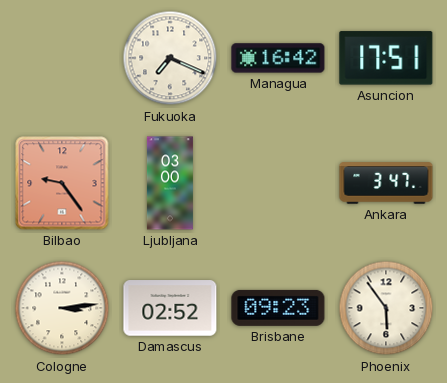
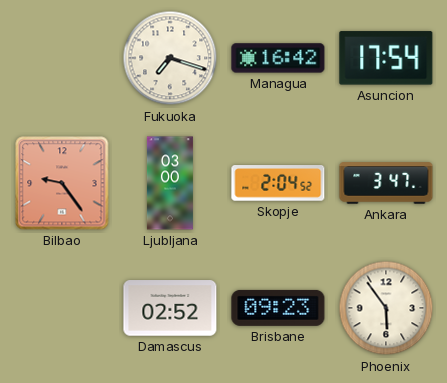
Fukuoka: 7:19 -> 7:18 (170, 58)
Asuncion: 17:51 -> 17:54 (386, 58)
Skopje: none -> 2:04 (278, 183)
Cologne: 3:14 -> none (62, 308)
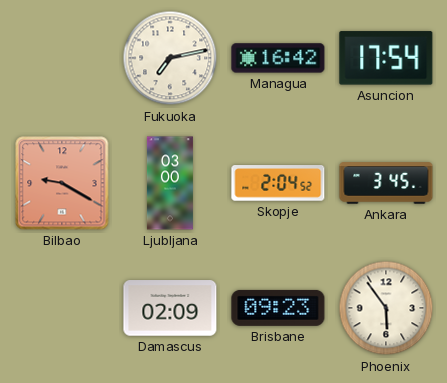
Fukuoka: 7:18 -> 7:13 (170, 58)
Bilbao: 9:24 -> 9:20 (62, 183)
Ankara: 3:47 -> 3:45 (386, 183)
Damascus: 02:52 -> 02:09 (170, 308)
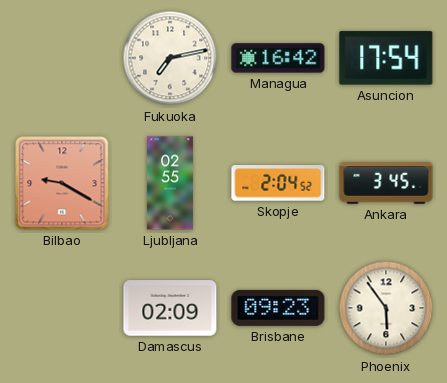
Ljubljana: 03:00 -> 02:55 (170, 183)
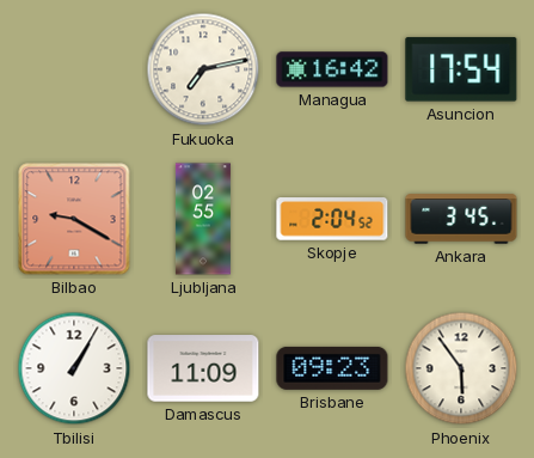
Tbilisi: none -> 1:05 (74, 368)
Damascus: 02:09 -> 11:09 (203, 368)
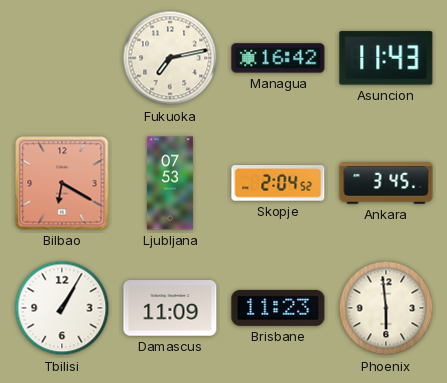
Asuncion: 17:54 -> 11:43 (386, 58)
Bilbao: 9:20 -> 6:20 (62, 183)
Ljubljana: 02:55 -> 07:53 (170, 183)
Brisbane: 09:23 -> 11:23 (278, 308)
Phoenix: 5:54 -> 5:59 (386, 308)
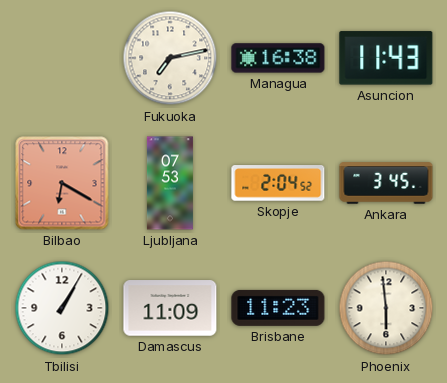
Managua: 16:42 -> 16:38 (278, 58)
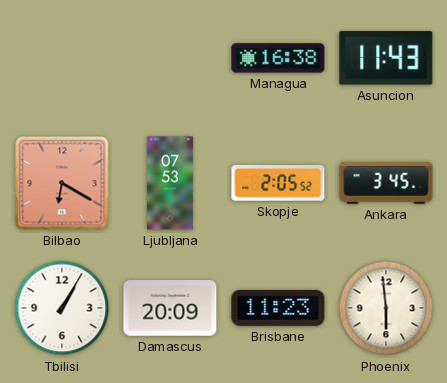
Fukuoka: 7:13 -> none (170, 58)
Skopje: 2:04 -> 2:05 (278, 183)
Damascus: 11:09 -> 20:09 (170, 308)
